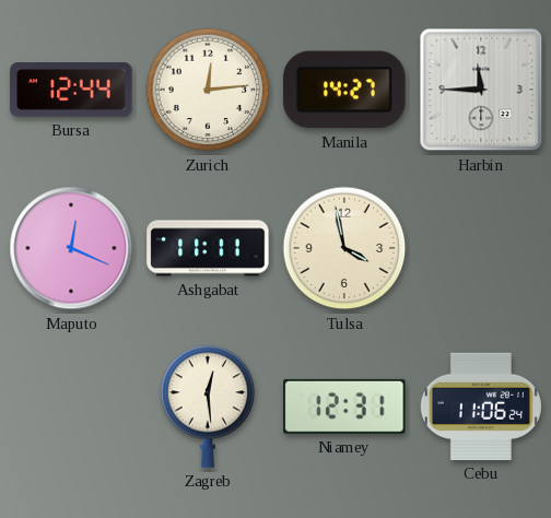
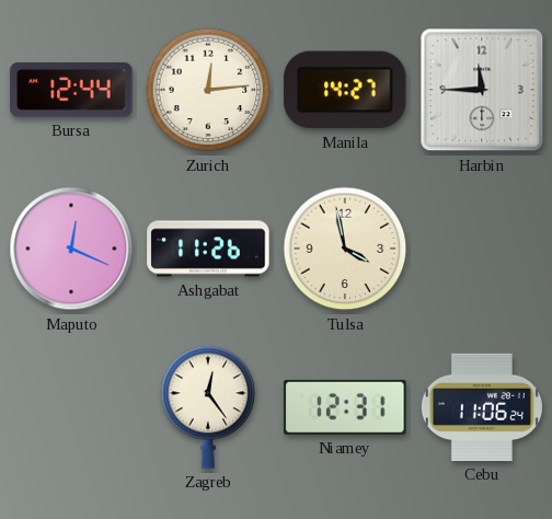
Ashgabat: 11:11 -> 11:26 (208, 249)
Zagreb: 12:29 -> 12:24 (208, 407)
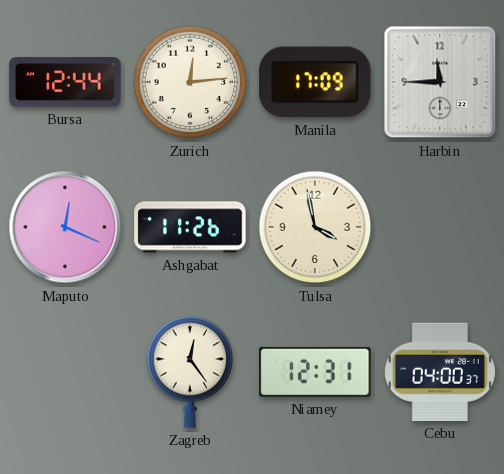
Manila: 14:27 -> 17:09 (315, 82)
Cebu: 11:06 -> 04:00 (440, 372)
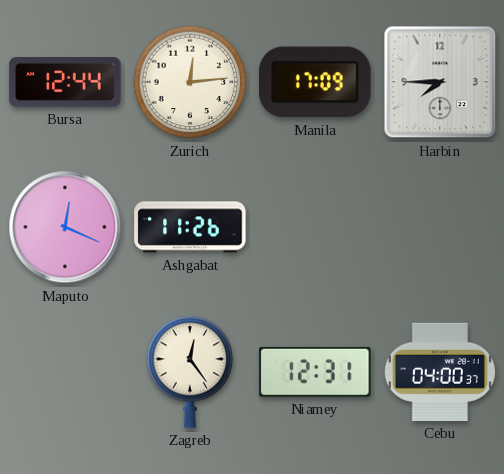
Harbin: 11:45 -> 7:45 (440, 82)
Tulsa: 3:58 -> none (315, 227)
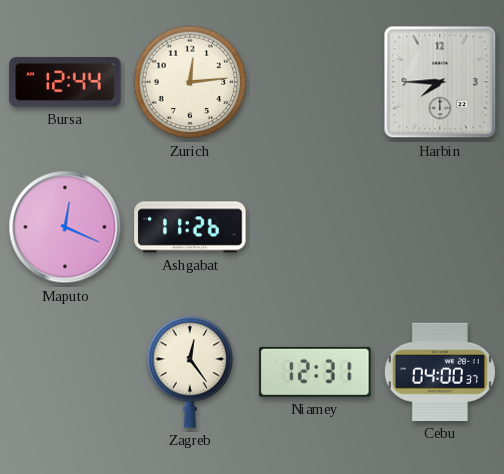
Manila: 17:09 -> none (315, 82)
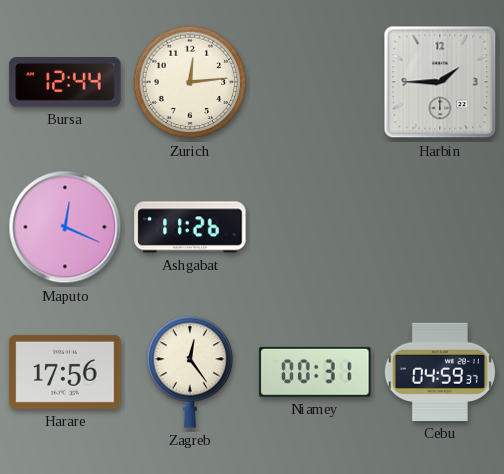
Harbin: 7:45 -> 1:45 (440, 82)
Harare: none -> 17:56 (65, 372)
Niamey: 12:31 -> 00:31 (315, 372)
Cebu: 04:00 -> 04:59 (440, 372)
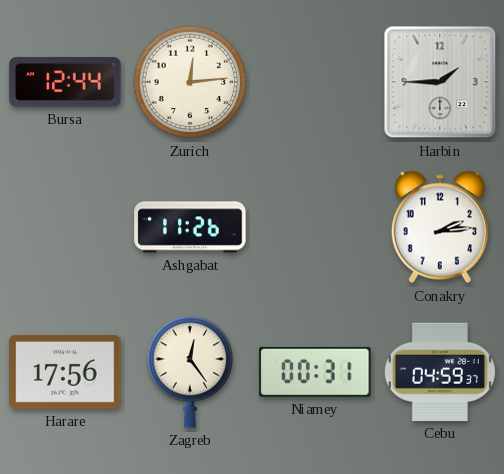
Maputo: 12:19 -> none (65, 227)
Conakry: none -> 2:14 (440, 227)
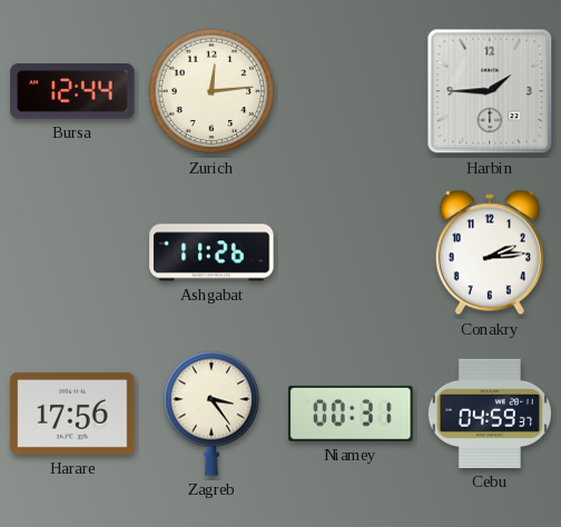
Zagreb: 12:24 -> 3:24 (211, 414)
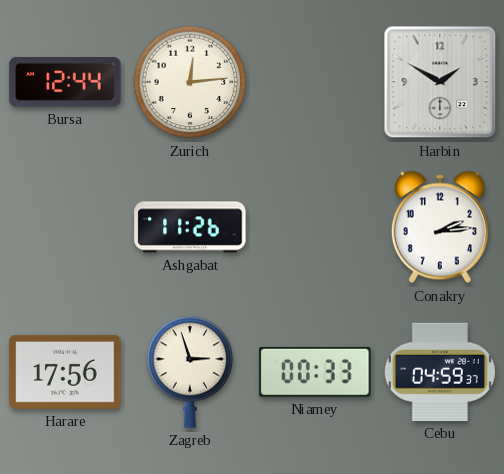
Harbin: 1:45 -> 1:50 (440, 82)
Zagreb: 3:24 -> 2:57 (190, 372)
Niamey: 00:31 -> 00:33 (315, 372)
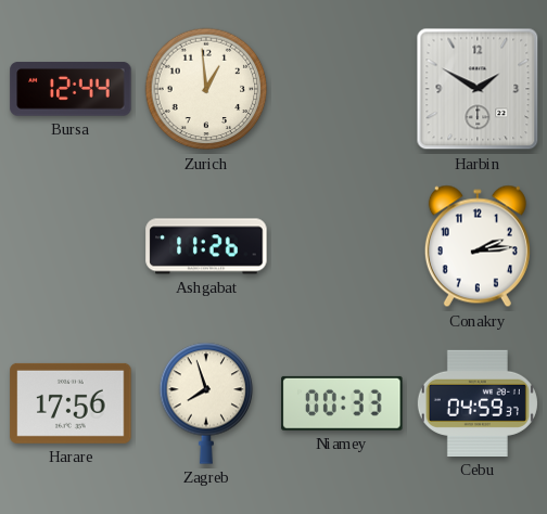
Zurich: 12:14 -> 12:59 (206, 89)
Zagreb: 2:57 -> 7:57 (206, 403)
